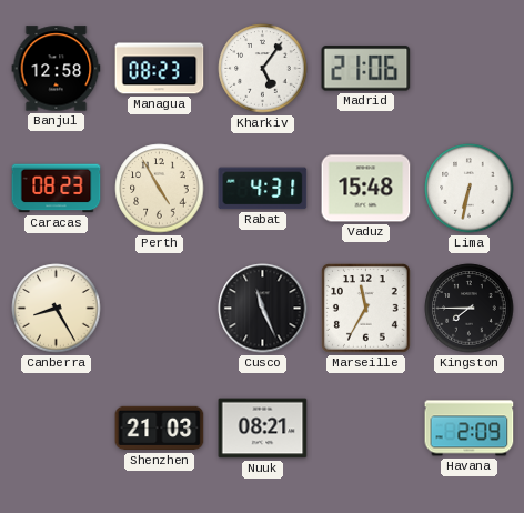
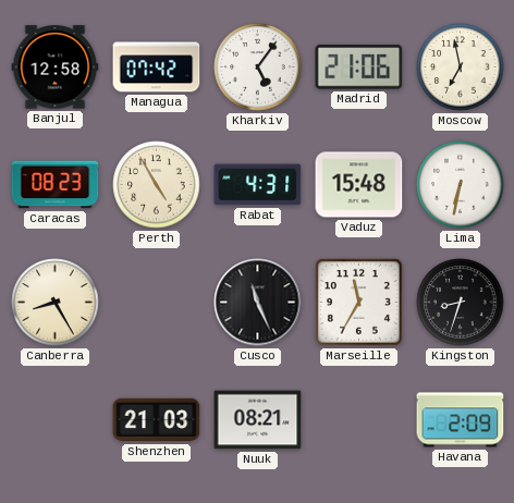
Managua: 08:23 -> 07:42 (157, 68)
Moscow: none -> 6:58 (461, 68)
Kingston: 7:45 -> 8:33 (461, 303)
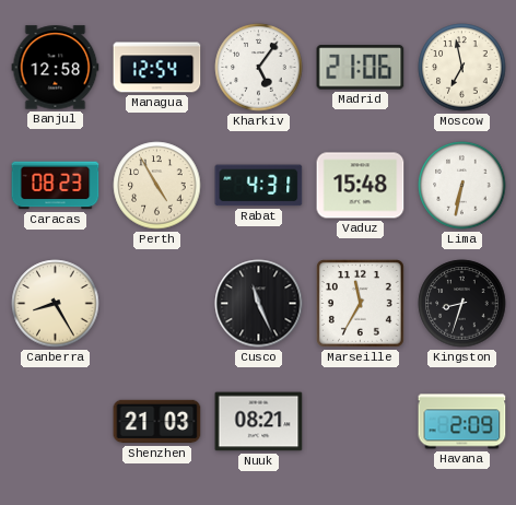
Managua: 07:42 -> 12:54 (157, 68)
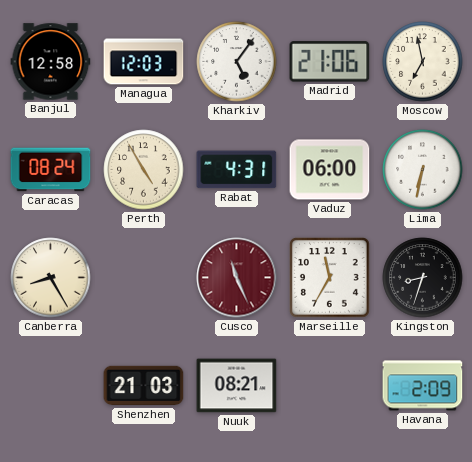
Managua: 12:54 -> 12:03 (144, 62)
Caracas: 08:23 -> 08:24 (51, 170)
Vaduz: 15:48 -> 06:00 (330, 170)
Cusco dial: black -> burgundy (237, 278)
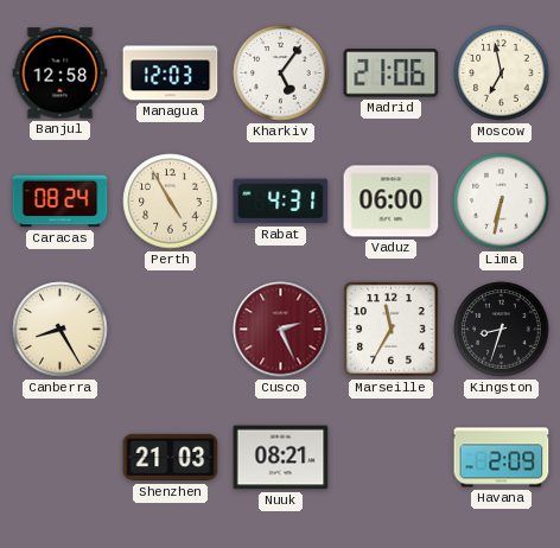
Cusco: 11:26 -> 2:26 (281, 330)
